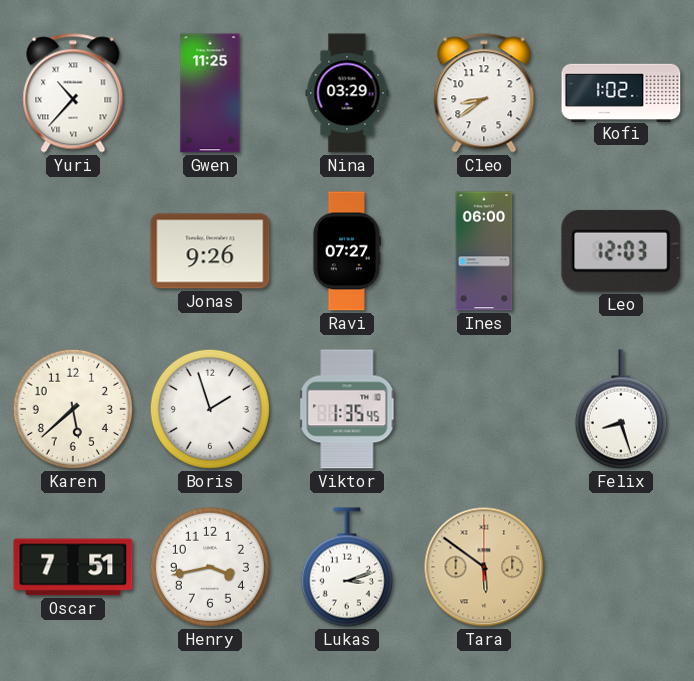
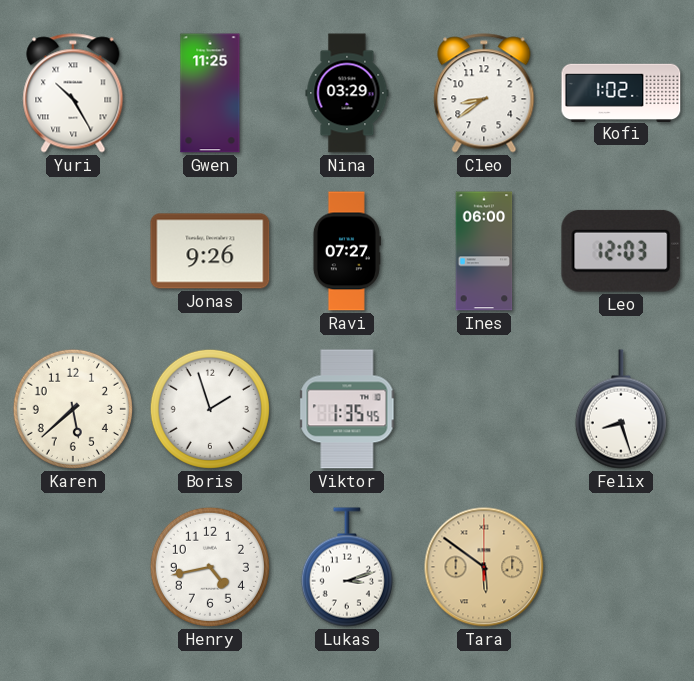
Yuri: 10:37 -> 10:25 (73, 93)
Oscar: 7:51 -> none (73, 567)
Henry: 3:43 -> 4:43 (210, 567)
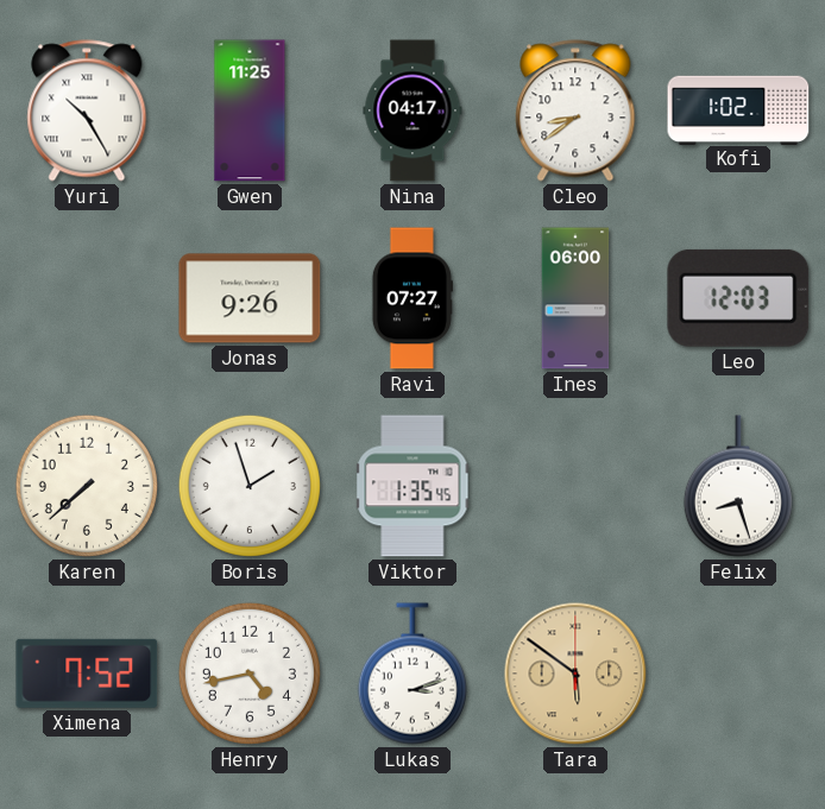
Nina: 03:29 -> 04:17 (413, 110)
Karen: 5:38 -> 7:38 (87, 486)
Ximena: none -> 7:52 (87, 674)
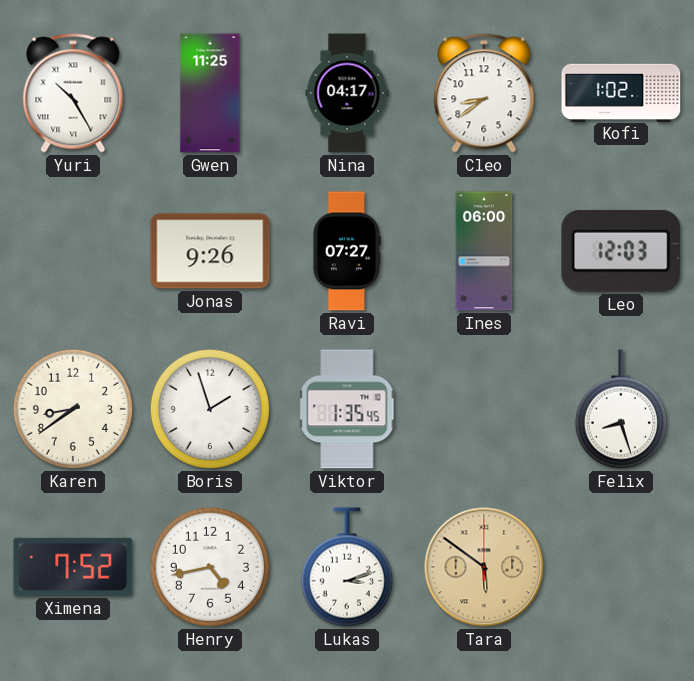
Karen: 7:38 -> 8:39 (73, 409)
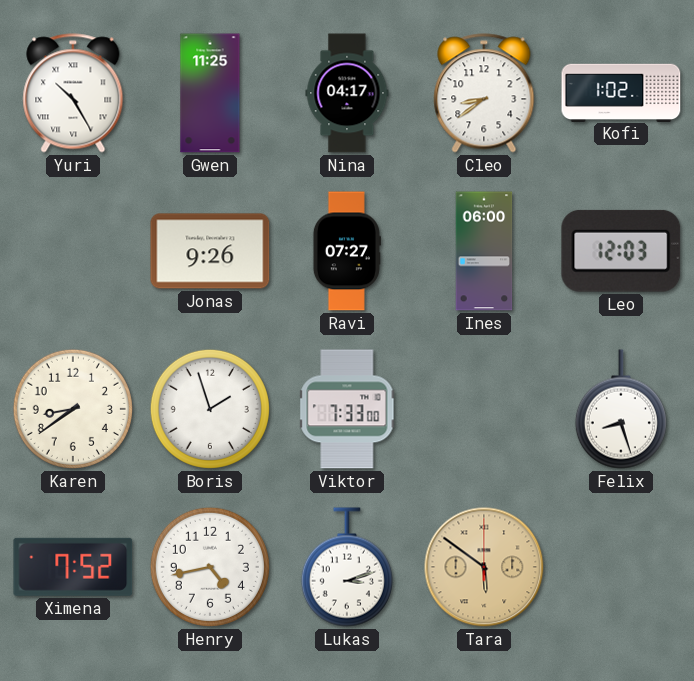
Viktor: 1:35 -> 7:33 (347, 409)
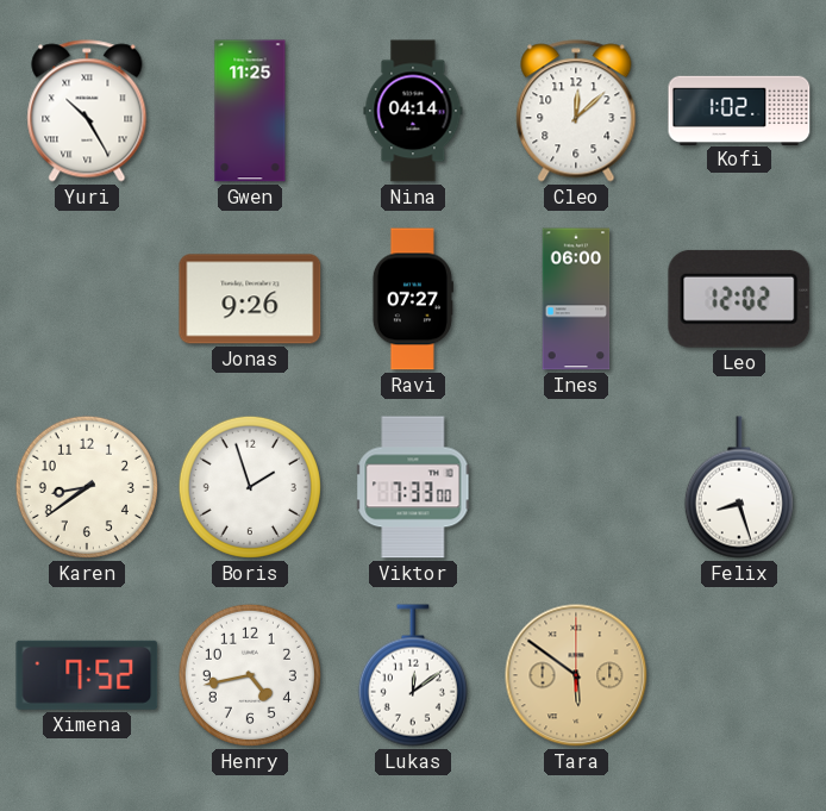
Nina: 04:17 -> 04:14 (413, 111)
Cleo: 8:39 -> 12:08 (576, 111)
Leo: 12:03 -> 12:02 (739, 299)
Lukas: 3:12 -> 12:09 (413, 675)
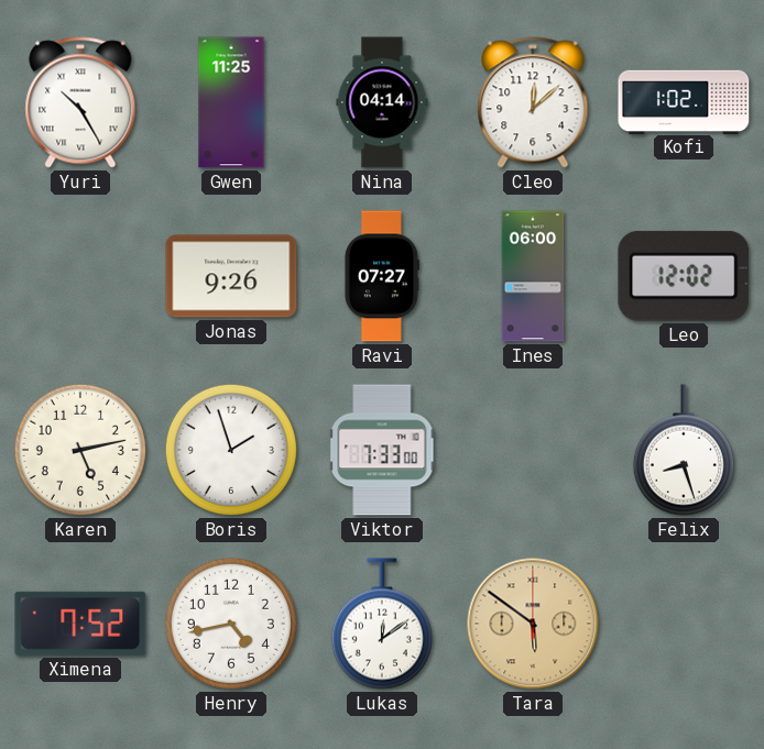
Karen: 8:39 -> 5:13 (80, 450)
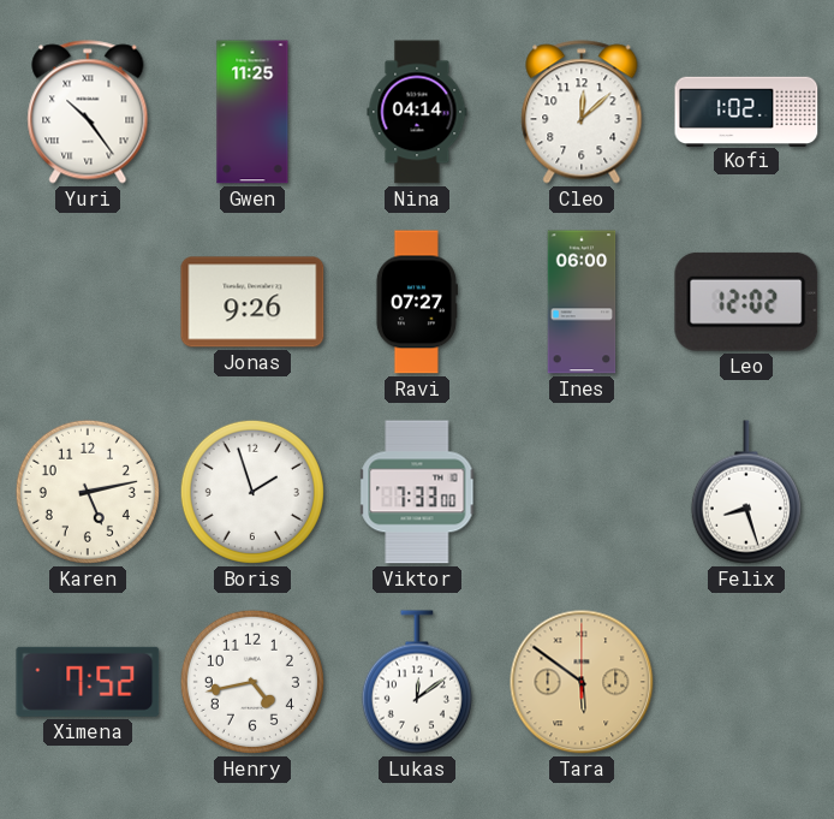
Yuri: 10:25 -> 10:24 (88, 112)
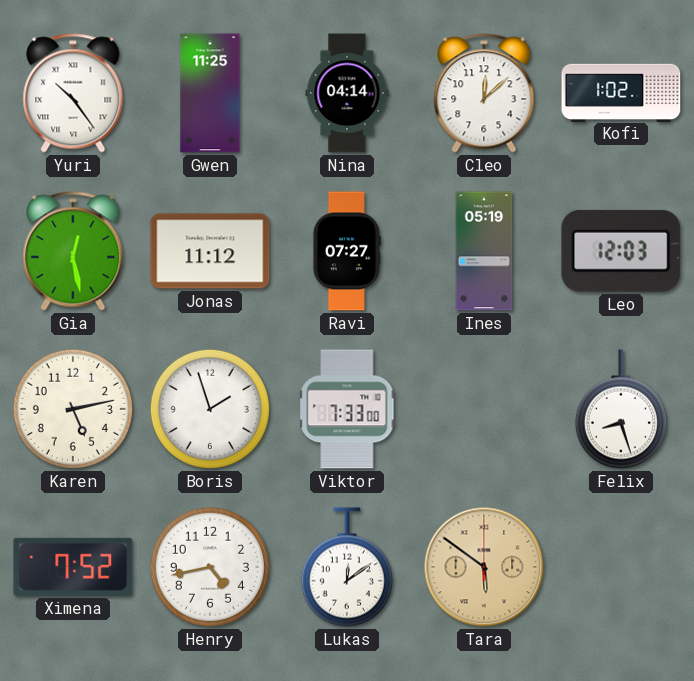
Gia: none -> 12:28 (73, 251)
Jonas: 9:26 -> 11:12 (210, 251)
Ines: 06:00 -> 05:19 (484, 251)
Leo: 12:02 -> 12:03 (621, 251)
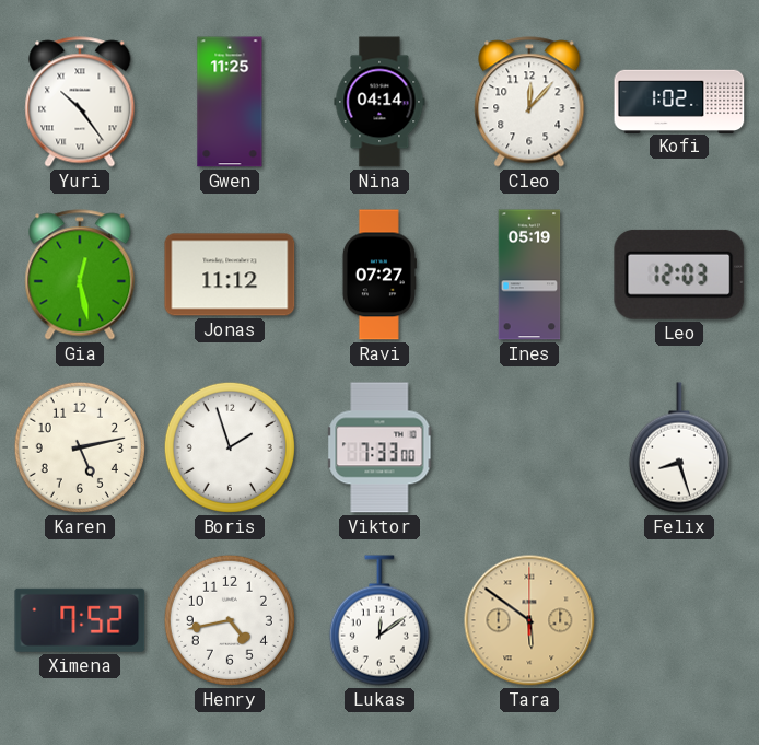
Cleo: 12:08 -> 12:07 (529, 102)
